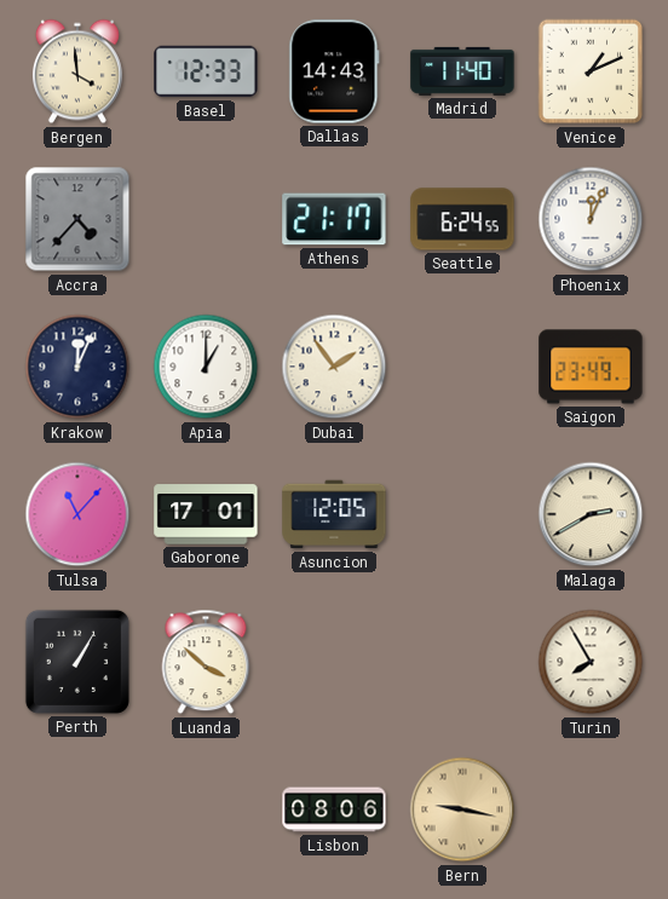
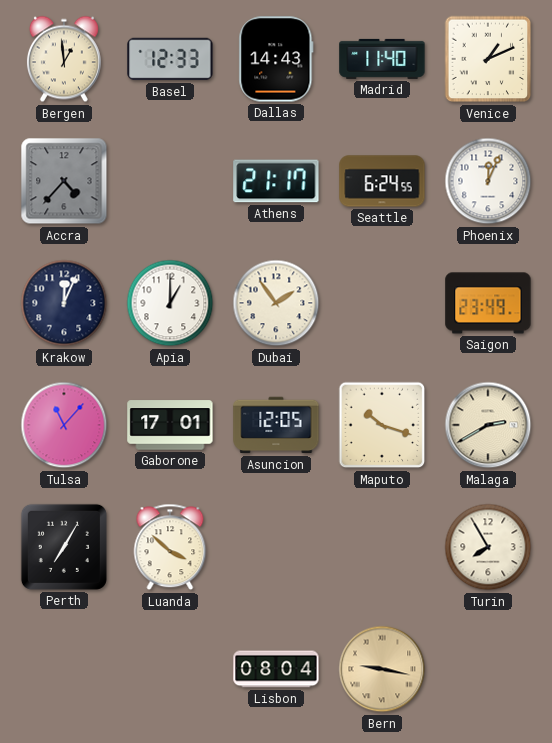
Bergen: 3:59 -> 12:59 (64, 59)
Maputo: none -> 10:18 (382, 425)
Perth: 1:05 -> 7:05 (64, 547)
Lisbon: 08:06 -> 08:04 (276, 669)
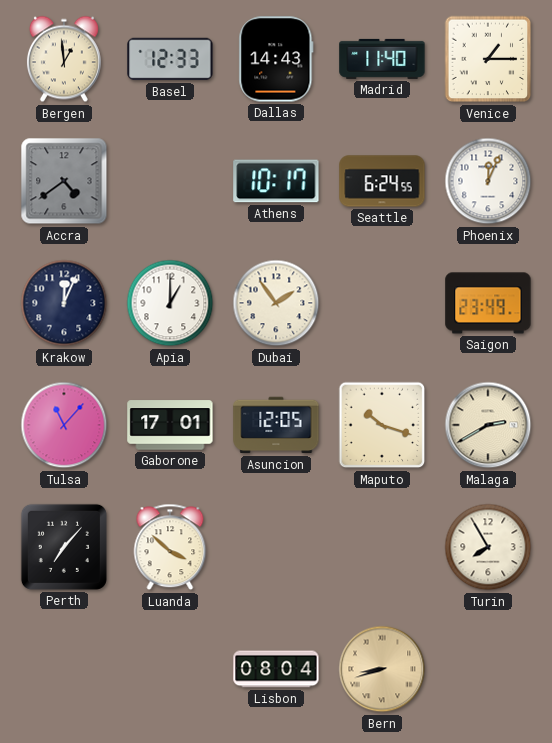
Venice: 1:11 -> 1:15 (488, 59)
Accra: 4:37 -> 4:39 (64, 181)
Athens: 21:17 -> 10:17 (276, 181)
Perth: 7:05 -> 7:07 (64, 547)
Bern: 9:17 -> 8:42 (382, 669)
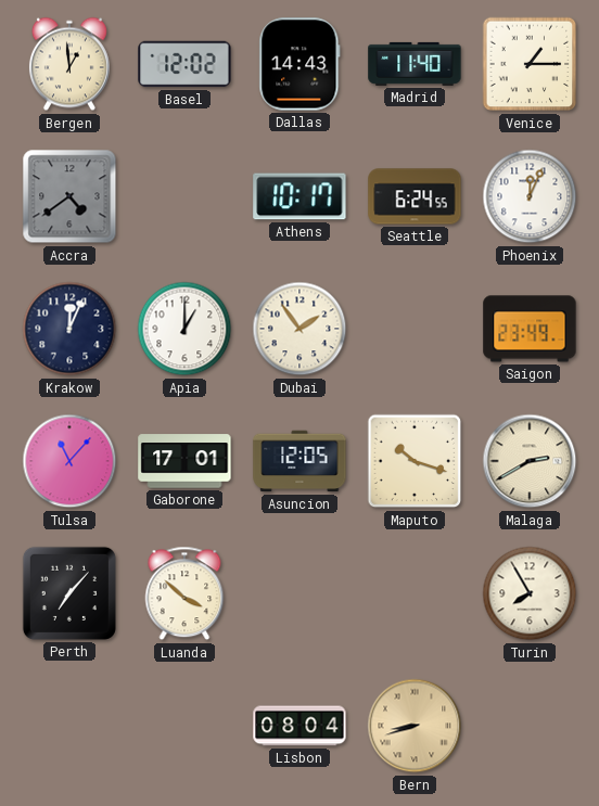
Basel: 12:33 -> 12:02 (184, 64)
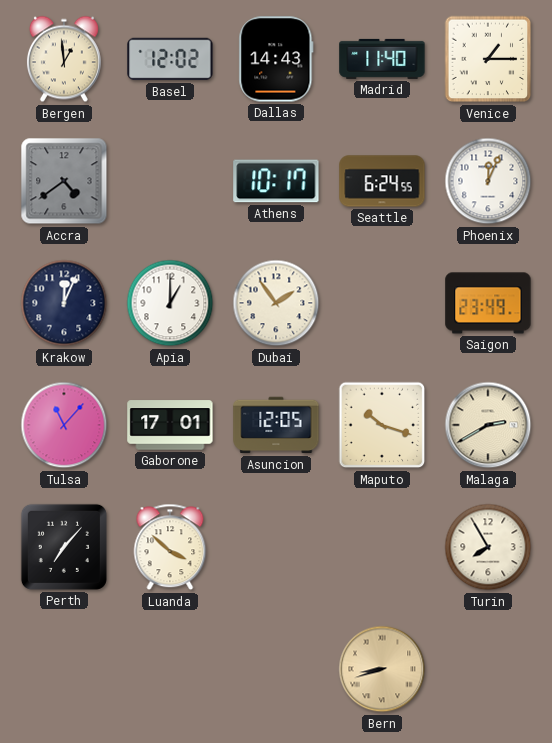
Lisbon: 08:04 -> none (299, 726)
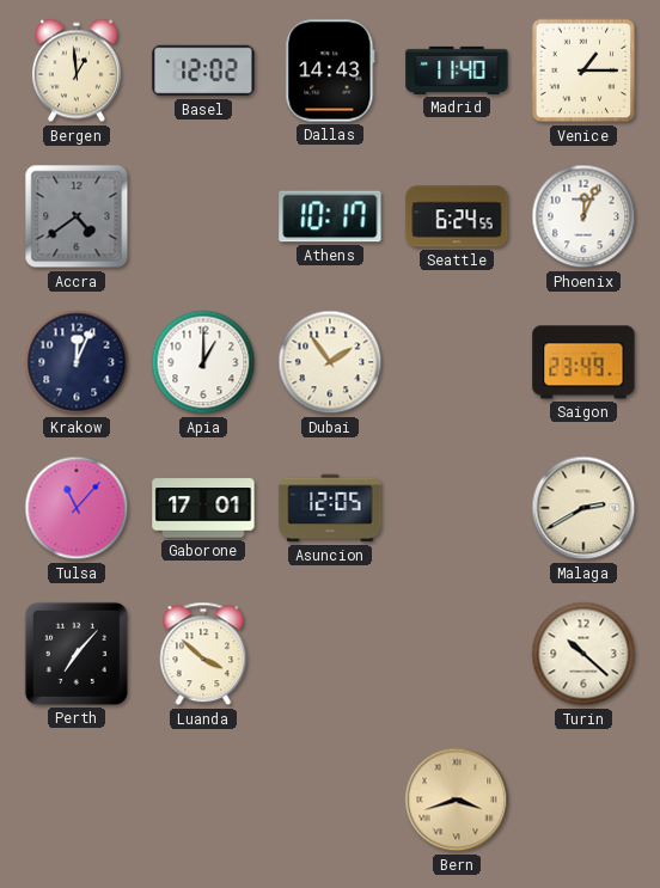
Maputo: 10:18 -> none (382, 425)
Turin: 7:55 -> 10:22 (583, 654)
Bern: 8:42 -> 3:42 (457, 800)
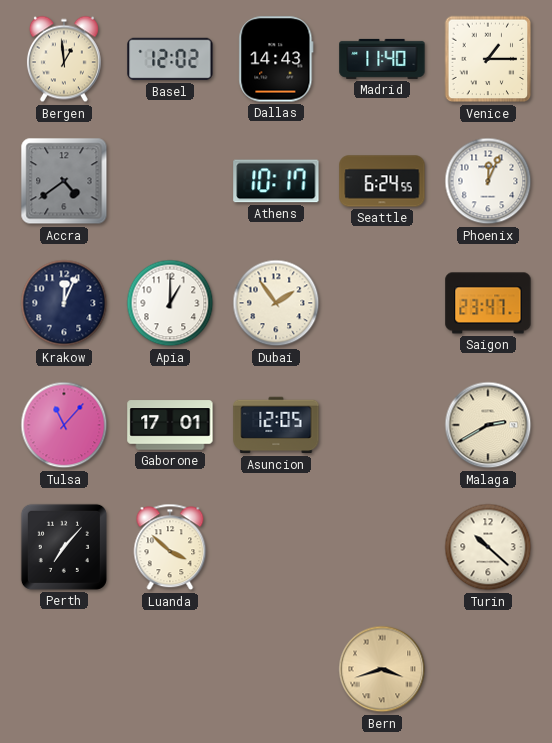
Saigon: 23:49 -> 23:47 (488, 303)
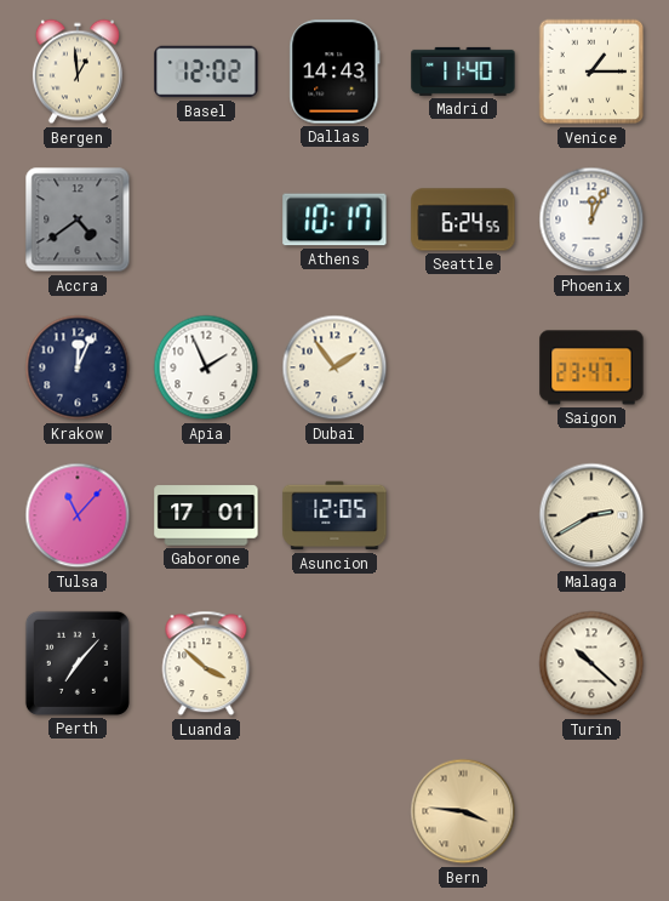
Apia: 1:00 -> 1:56 (206, 367)
Bern: 3:42 -> 3:46 (463, 811)
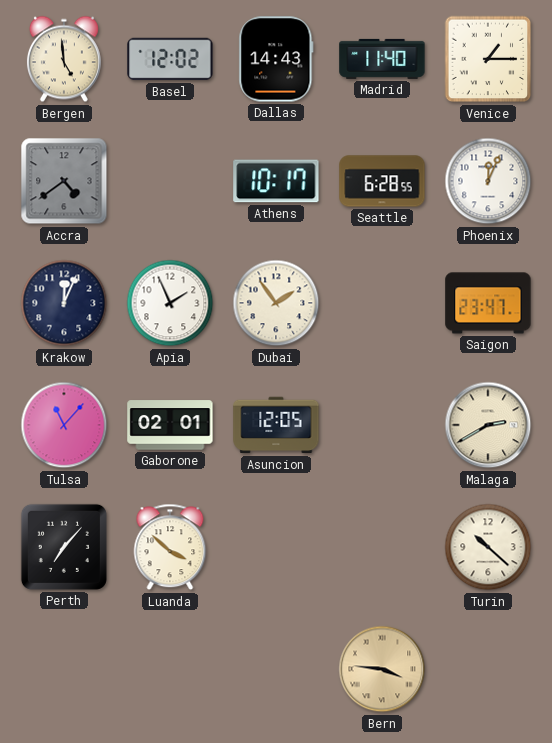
Bergen: 12:59 -> 4:59 (64, 59)
Seattle: 6:24 -> 6:28 (382, 181)
Gaborone: 17:01 -> 02:01 (170, 425)
